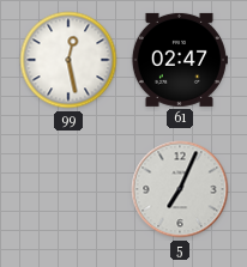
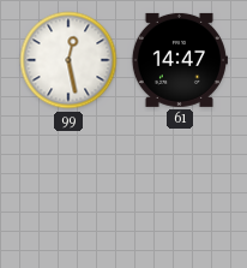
61: 02:47 -> 14:47 (179, 60)
5: 7:04 -> none (180, 189)
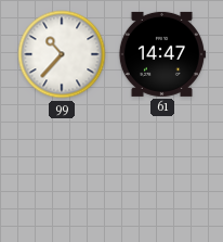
99: 12:28 -> 10:37 (62, 54)
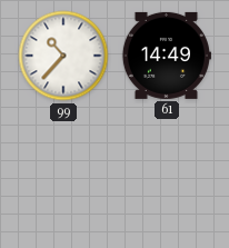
61: 14:47 -> 14:49 (166, 56)
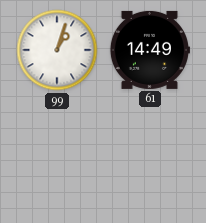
99: 10:37 -> 1:03 (57, 50)
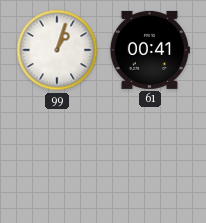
61: 14:49 -> 00:41 (149, 50)
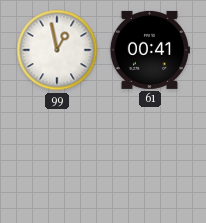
99: 1:03 -> 12:58 (57, 50)
